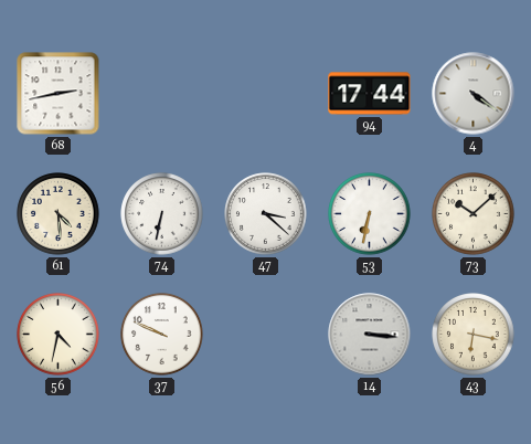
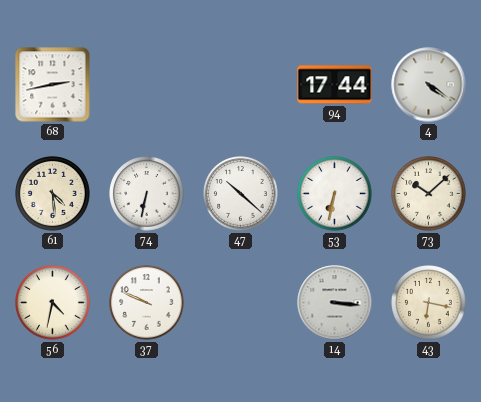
47: 3:22 -> 10:22 (241, 194)
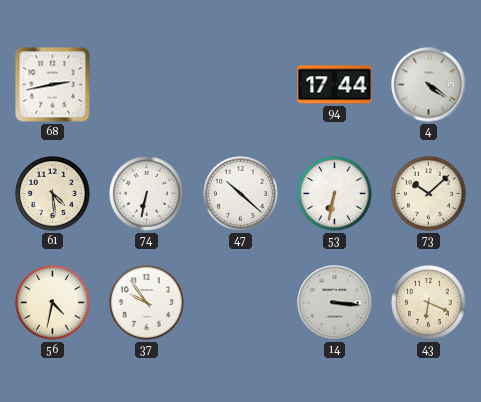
37: 9:49 -> 9:54 (147, 303)
43: 6:17 -> 6:19 (429, 303)
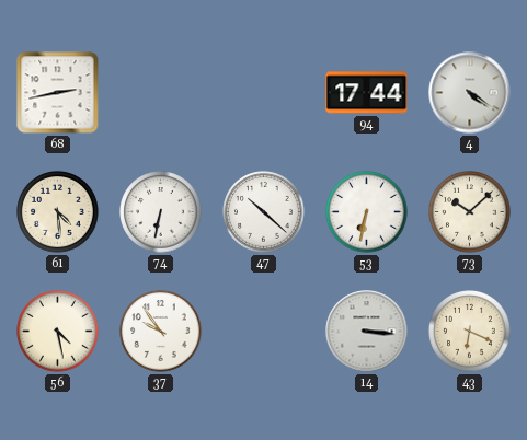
56: 4:32 -> 4:28 (58, 332)
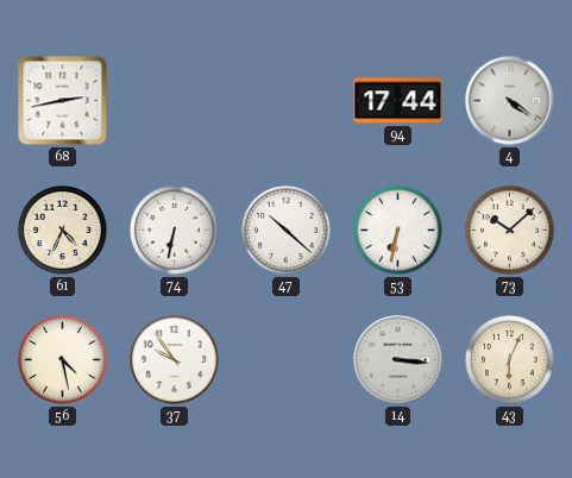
61: 4:29 -> 4:34 (63, 231)
43: 6:19 -> 6:04 (510, 360)
